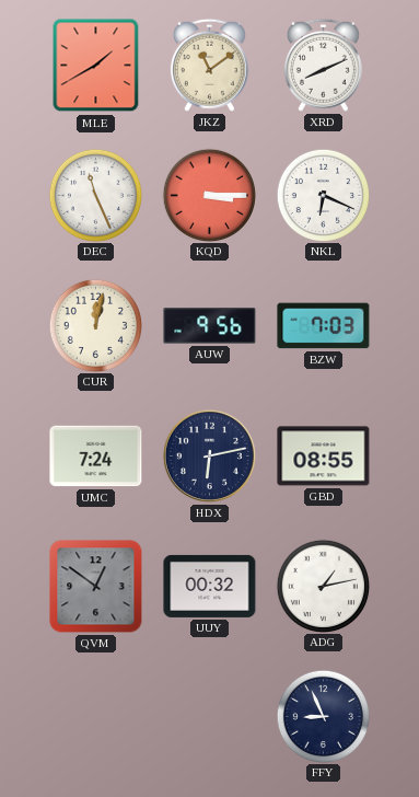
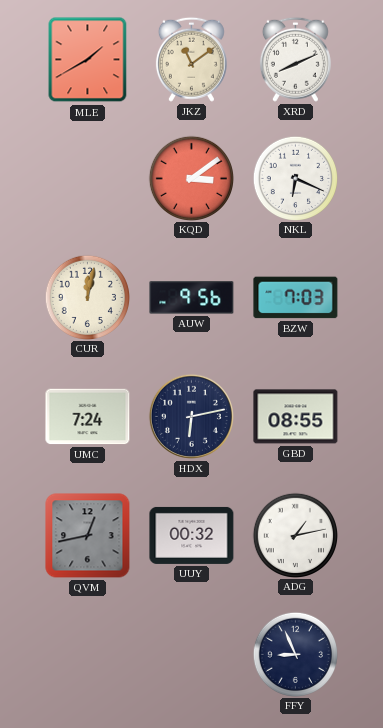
DEC: 11:26 -> none (95, 195)
KQD: 3:15 -> 3:09 (191, 178)
QVM: 12:51 -> 12:43 (88, 536)
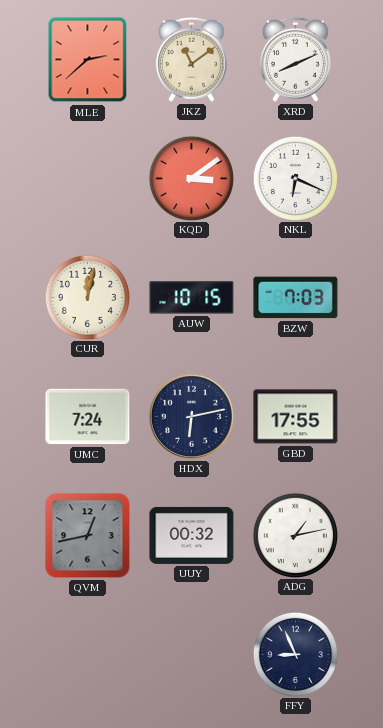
MLE: 1:40 -> 2:38 (88, 60)
AUW: 9:56 -> 10:15 (192, 298)
GBD: 08:55 -> 17:55 (296, 417)
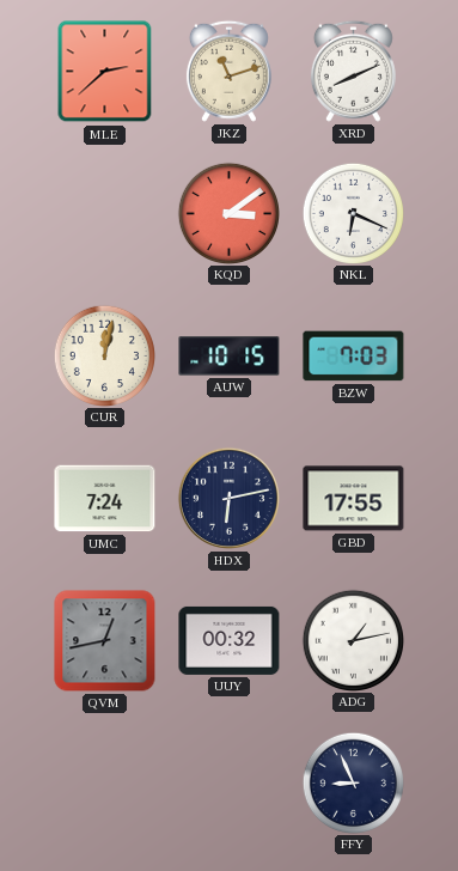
JKZ: 11:09 -> 11:12 (228, 71)
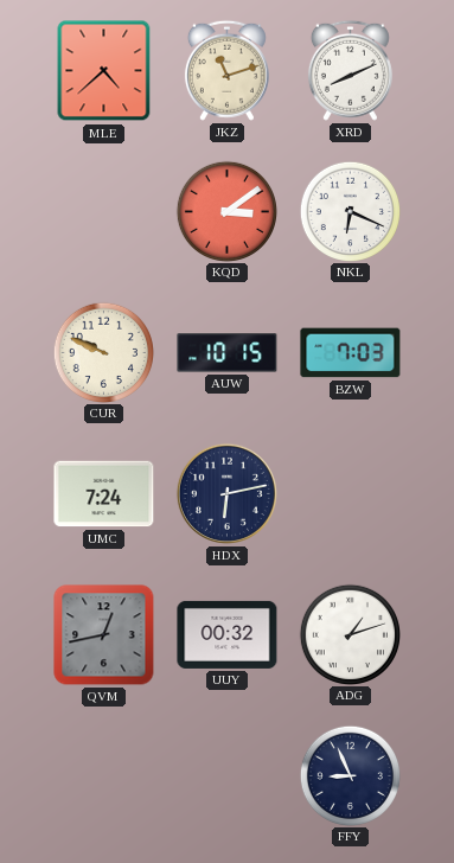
MLE: 2:38 -> 4:38 (104, 71)
CUR: 12:02 -> 9:49 (103, 352)
GBD: 17:55 -> none (354, 499)
ADG: 1:13 -> 1:12 (350, 634)
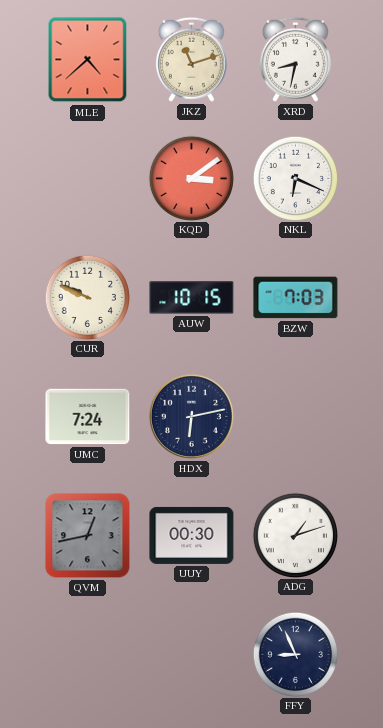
XRD: 8:11 -> 8:32 (295, 59)
UUY: 00:32 -> 00:30 (192, 535)
